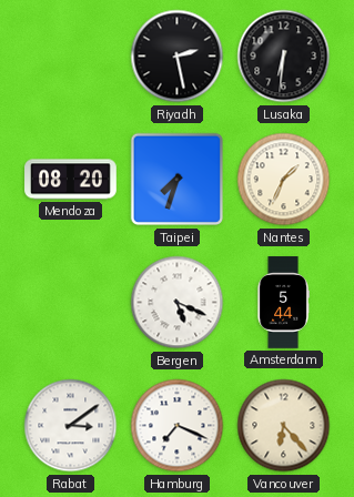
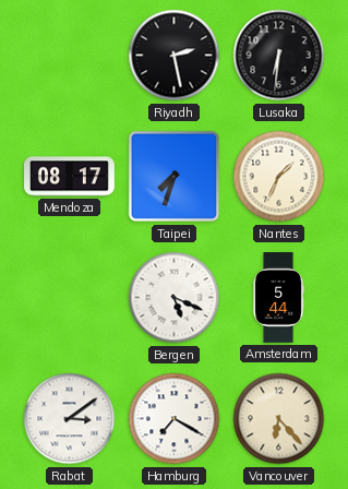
Mendoza: 08:20 -> 08:17 (70, 177)
Hamburg: 7:19 -> 7:20 (175, 419)
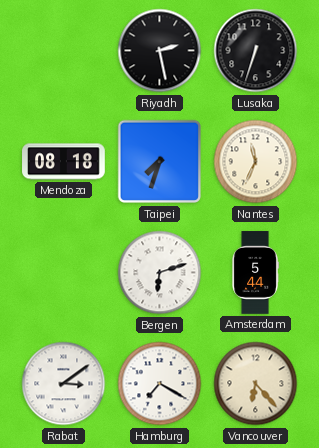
Lusaka: 6:31 -> 6:33 (256, 51)
Mendoza: 08:17 -> 08:18 (64, 162)
Nantes: 1:34 -> 11:34 (256, 162)
Bergen: 5:19 -> 6:12 (160, 273)
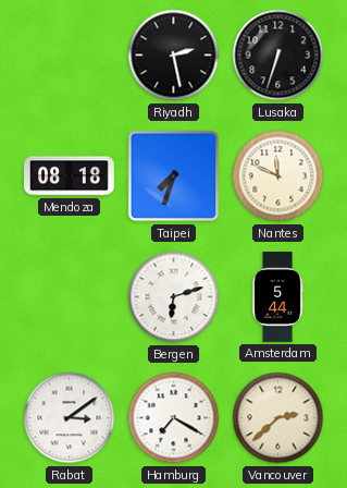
Nantes: 11:34 -> 11:49 (278, 176)
Vancouver: 6:23 -> 2:38 (278, 418)
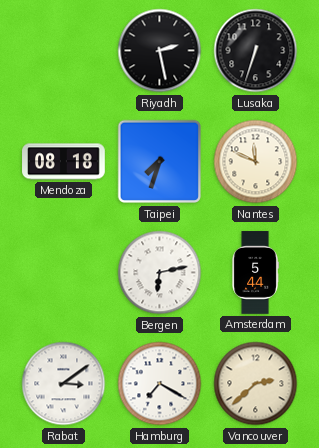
Bergen: 6:12 -> 6:13 (160, 273)
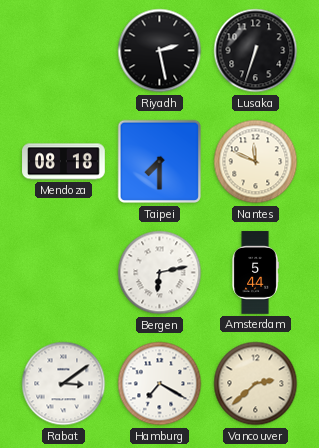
Taipei: 7:33 -> 7:30 (160, 162)
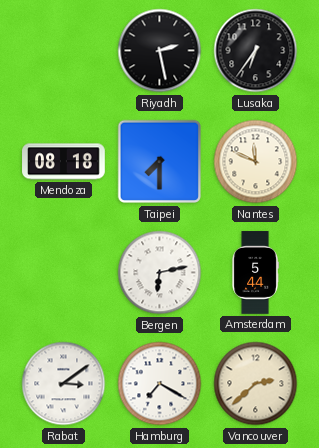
Lusaka: 6:33 -> 6:36 (256, 51)
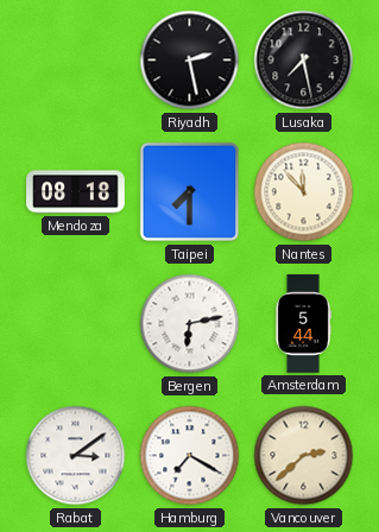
Lusaka: 6:36 -> 7:28 (304, 61)
Nantes: 11:49 -> 11:53 (304, 192)
